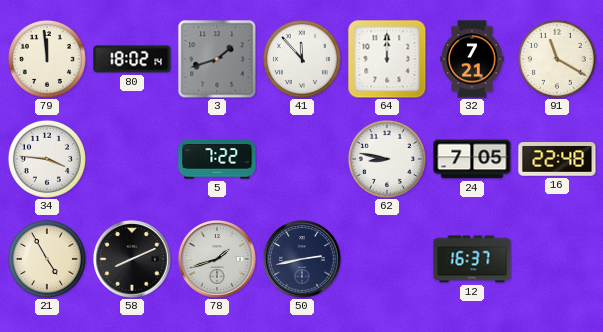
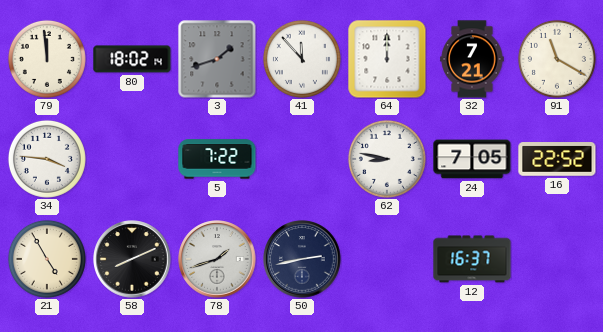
16: 22:48 -> 22:52 (557, 159)
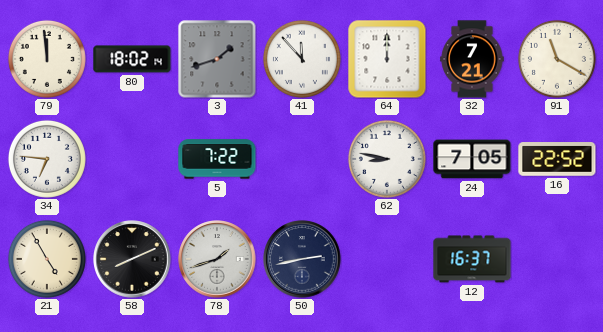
34: 3:46 -> 6:46 (47, 159)
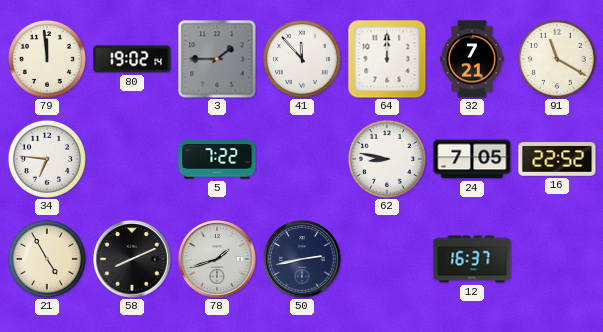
80: 18:02 -> 19:02 (132, 59)
3: 1:42 -> 1:45 (217, 59)
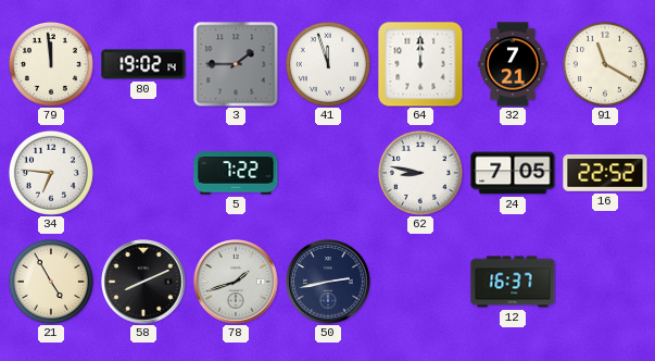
41: 11:53 -> 11:57 (328, 64)
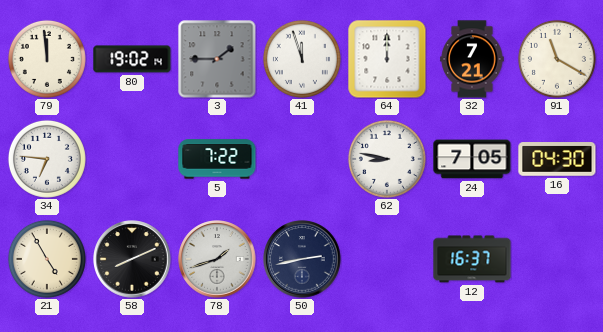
16: 22:52 -> 04:30 (557, 159)
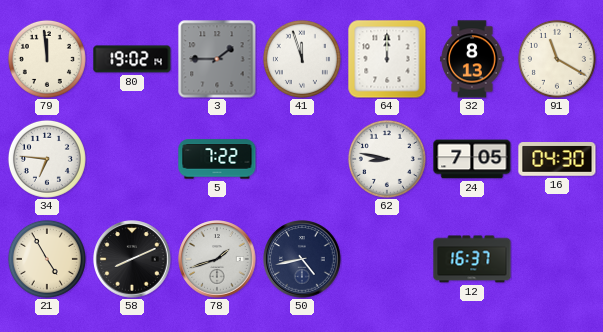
32: 7:21 -> 8:13 (472, 59)
50: 2:43 -> 4:43 (302, 259)
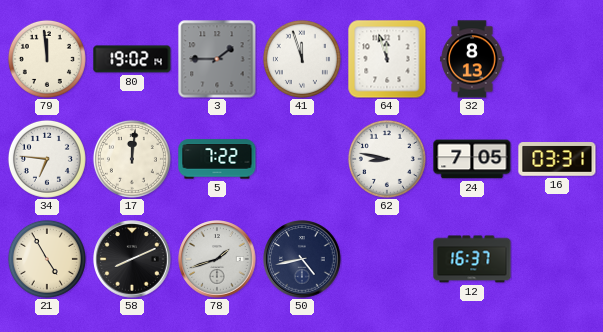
64: 12:00 -> 11:57 (387, 59)
91: 11:20 -> none (557, 59)
17: none -> 12:01 (132, 159)
16: 04:30 -> 03:31 (557, 159)
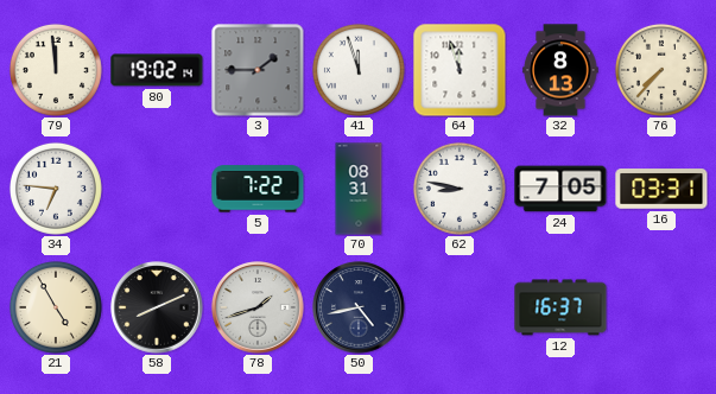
76: none -> 7:37 (661, 70)
17: 12:01 -> none (132, 159)
70: none -> 08:31 (359, 189)
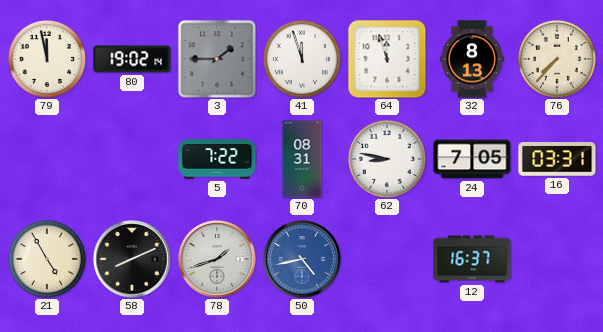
79: 11:59 -> 11:58 (47, 59)
34: 6:46 -> none (56, 189)
50 dial: navy -> blue (302, 259)
